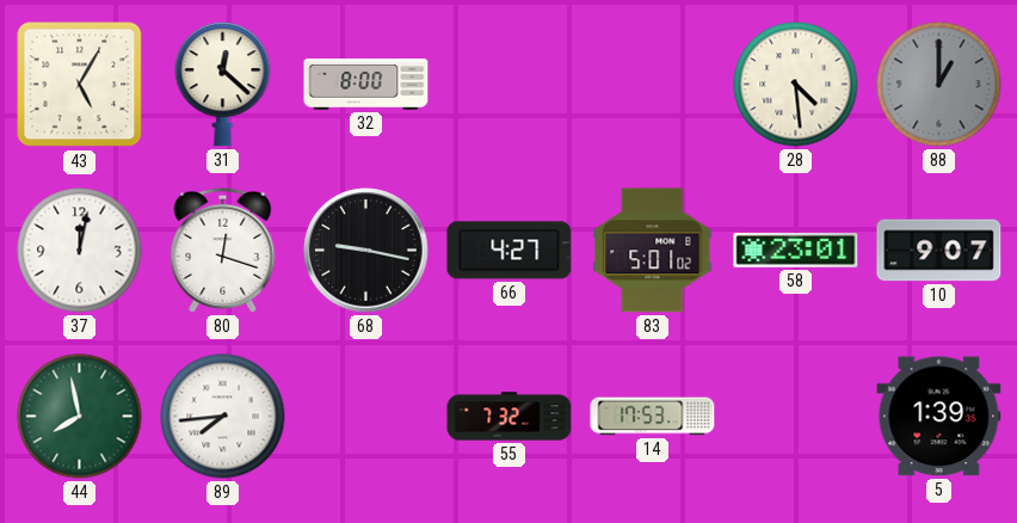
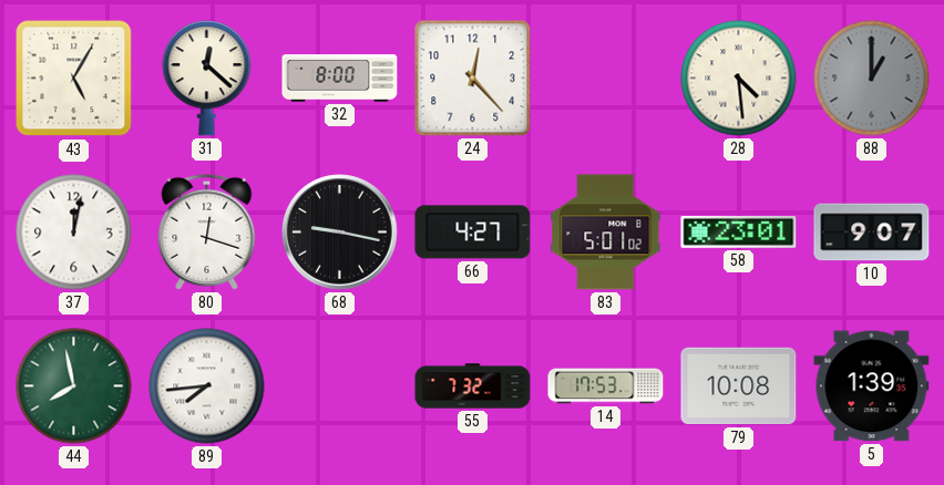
24: none -> 12:23 (473, 79)
79: none -> 10:08 (739, 386)
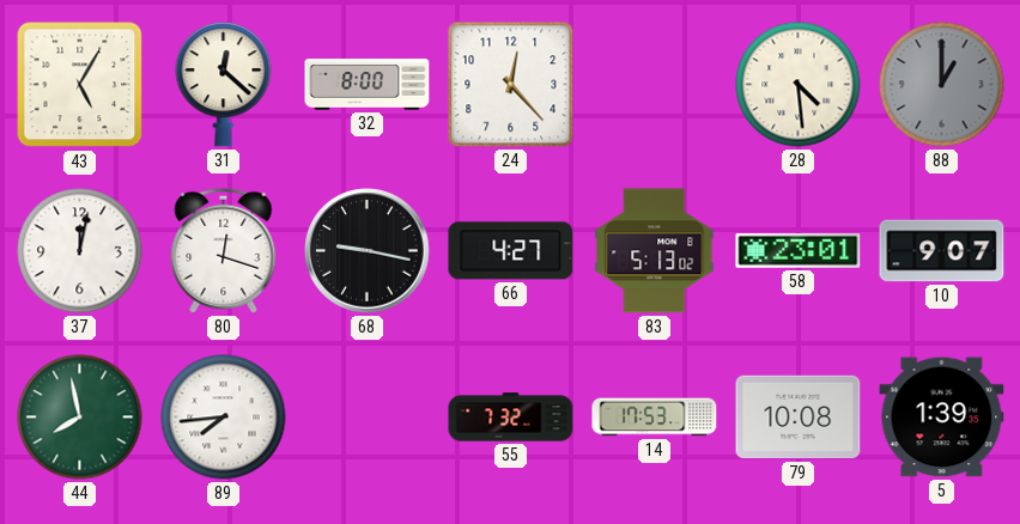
83: 5:01 -> 5:13 (655, 251)
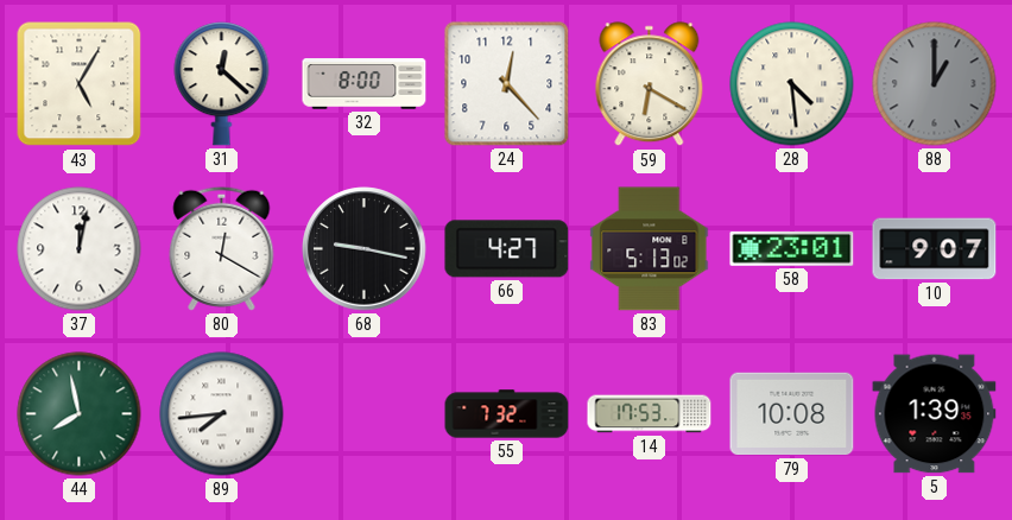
59: none -> 6:20 (650, 84)
80: 12:18 -> 12:20 (222, 248)
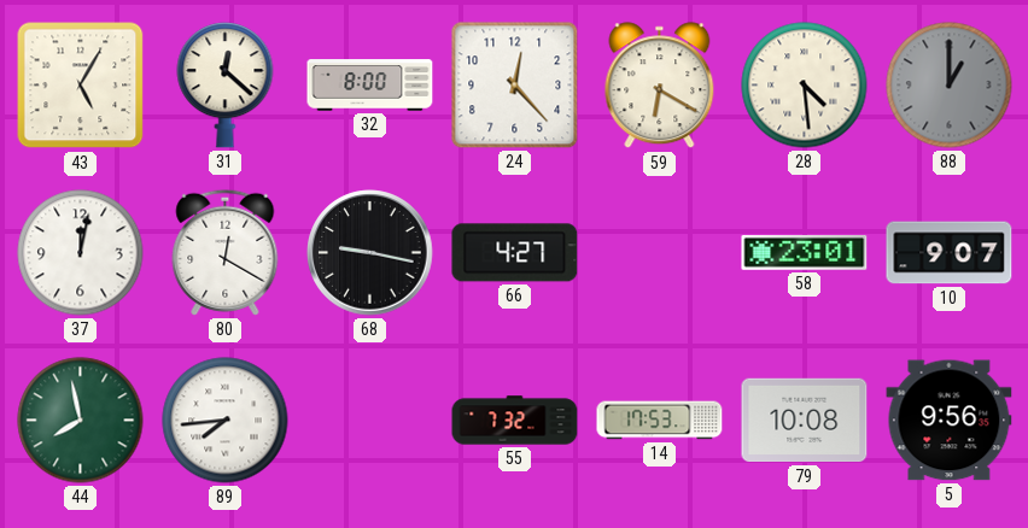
83: 5:13 -> none (650, 249)
5: 1:39 -> 9:56 (950, 421)
